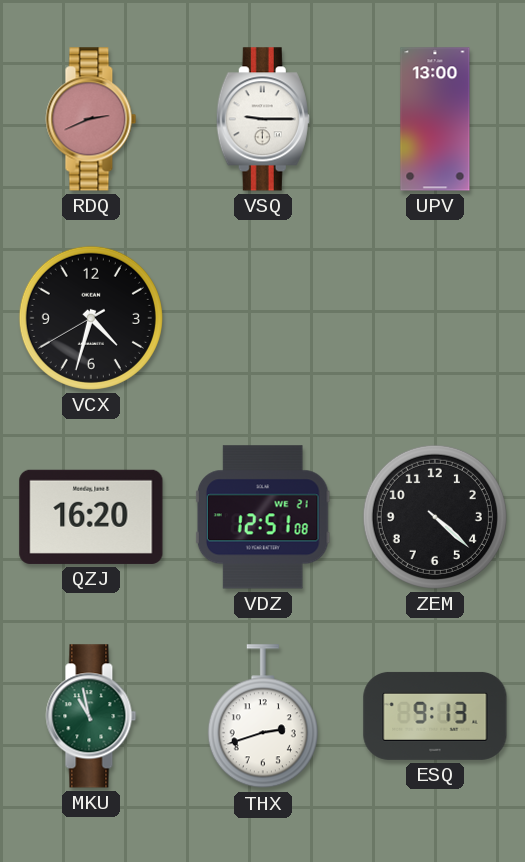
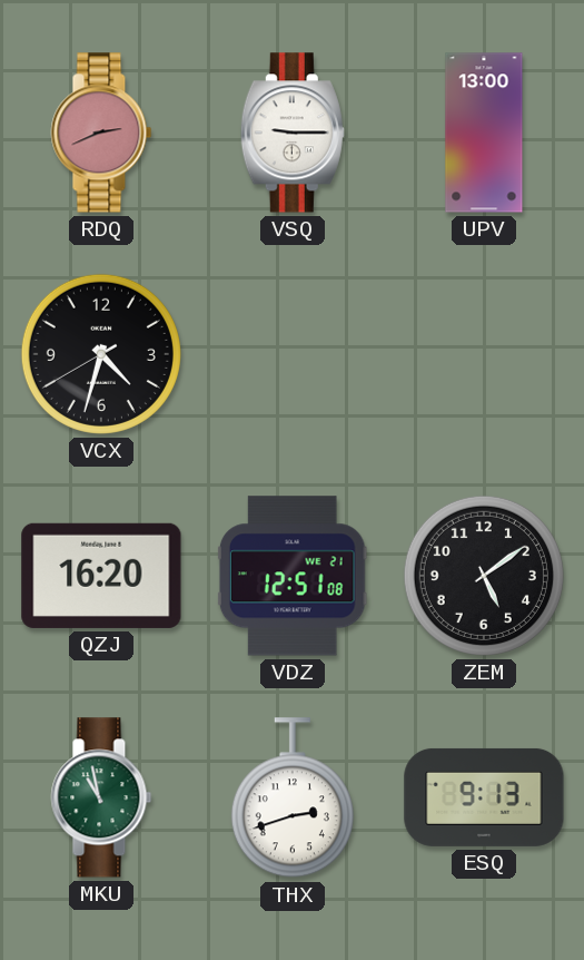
ZEM: 4:22 -> 5:09 (484, 576)
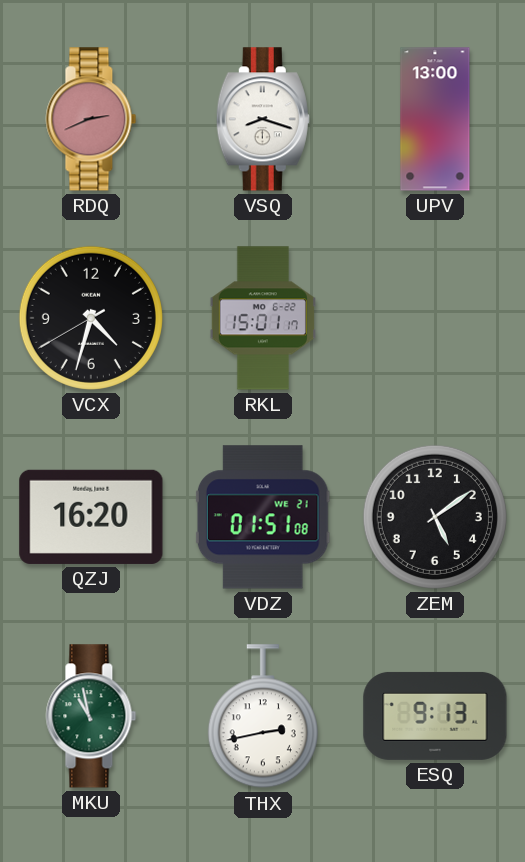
VSQ: 9:15 -> 8:18 (263, 119)
RKL: none -> 15:01 (263, 318)
VDZ: 12:51 -> 01:51 (263, 517)
THX: 2:42 -> 2:43 (263, 717)
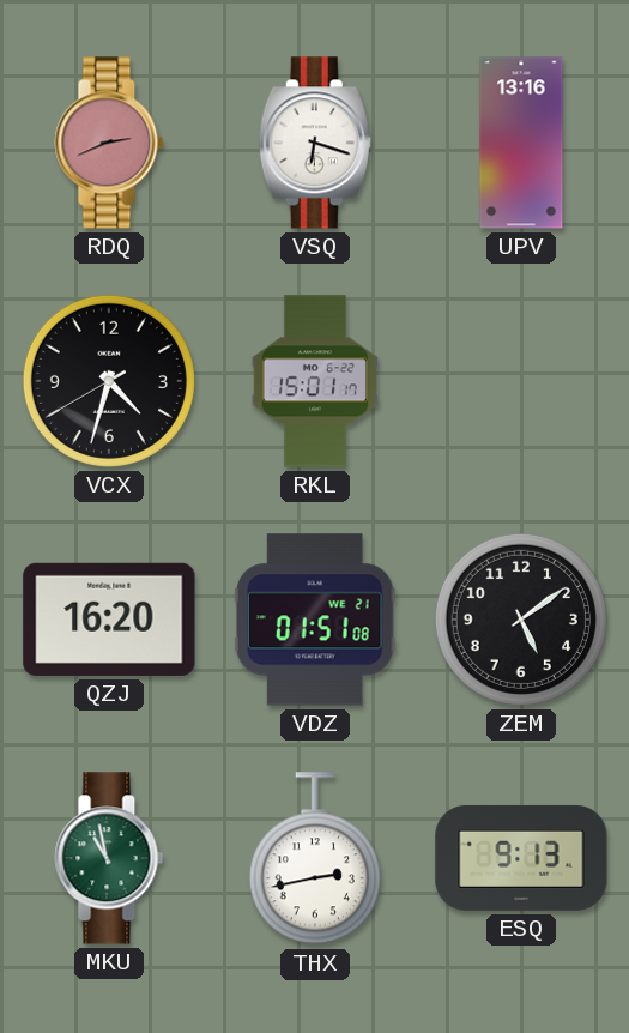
VSQ: 8:18 -> 6:18 (315, 143)
UPV: 13:00 -> 13:16 (521, 143)
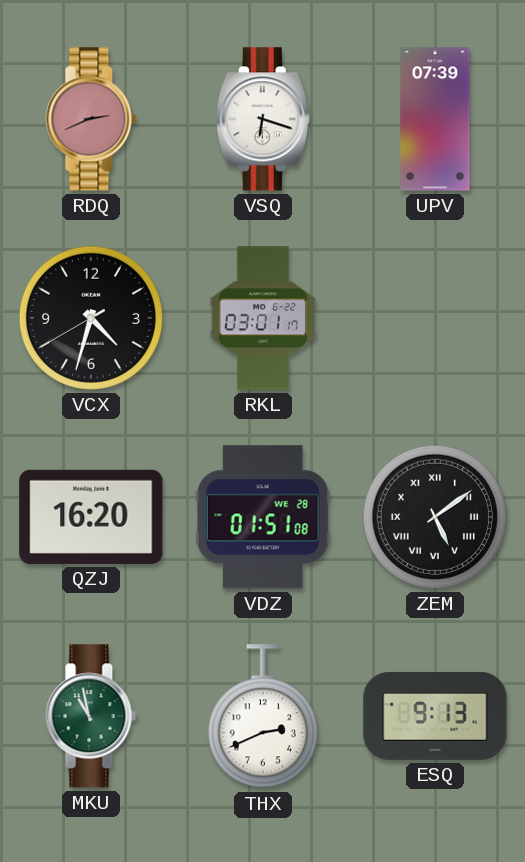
UPV: 13:16 -> 07:39 (435, 119)
RKL: 15:01 -> 03:01 (263, 318)
VDZ date: WE 21 -> WE 28 (263, 517)
ZEM numerals: Arabic -> Roman (435, 517)
THX: 2:43 -> 2:41 (263, 717)
